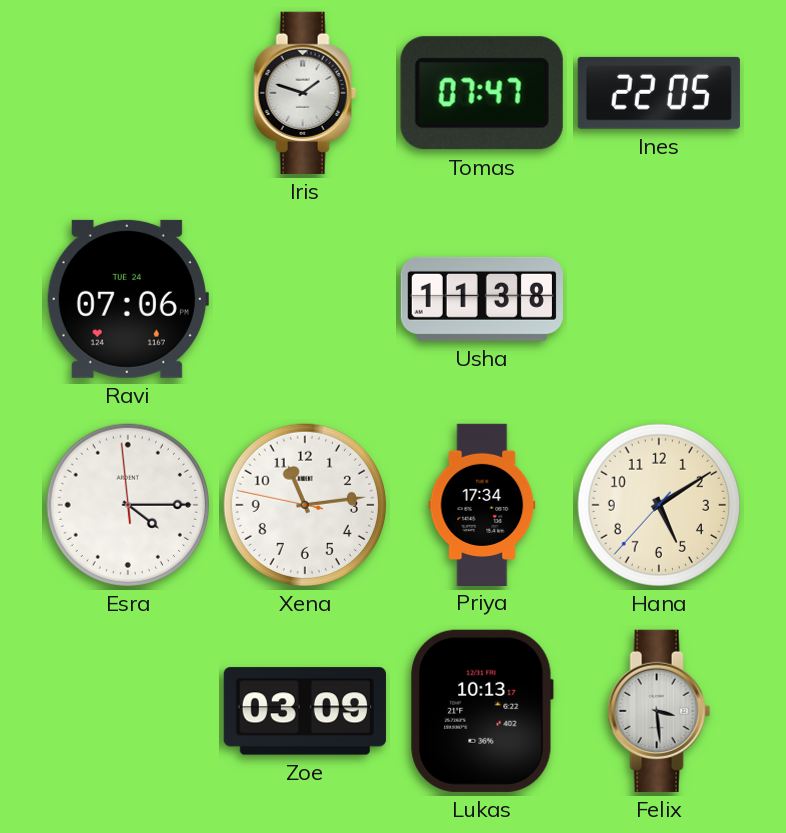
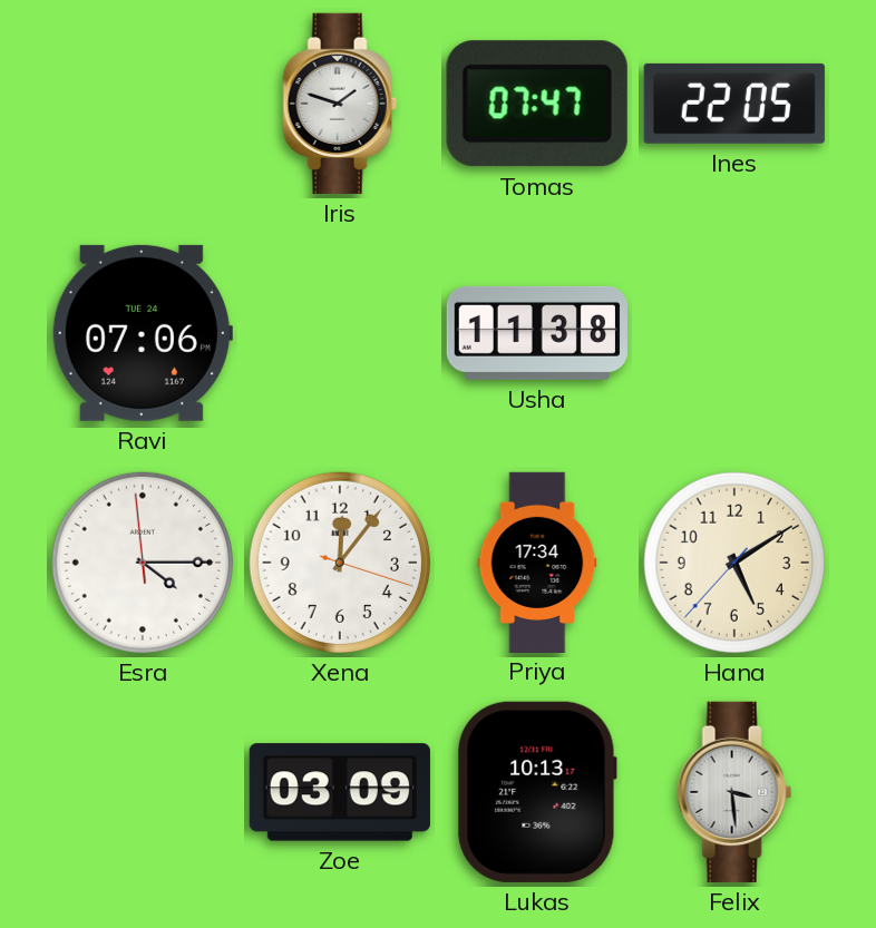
Xena: 11:13 -> 12:06 (340, 563)
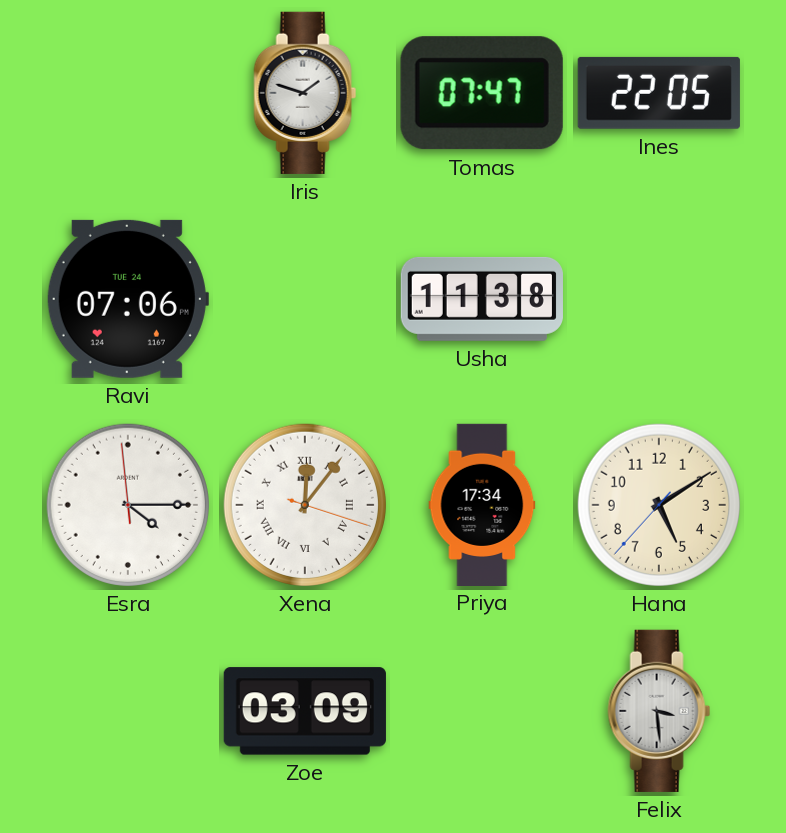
Xena numerals: Arabic -> Roman (305, 505)
Lukas: 10:13 -> none (537, 792)
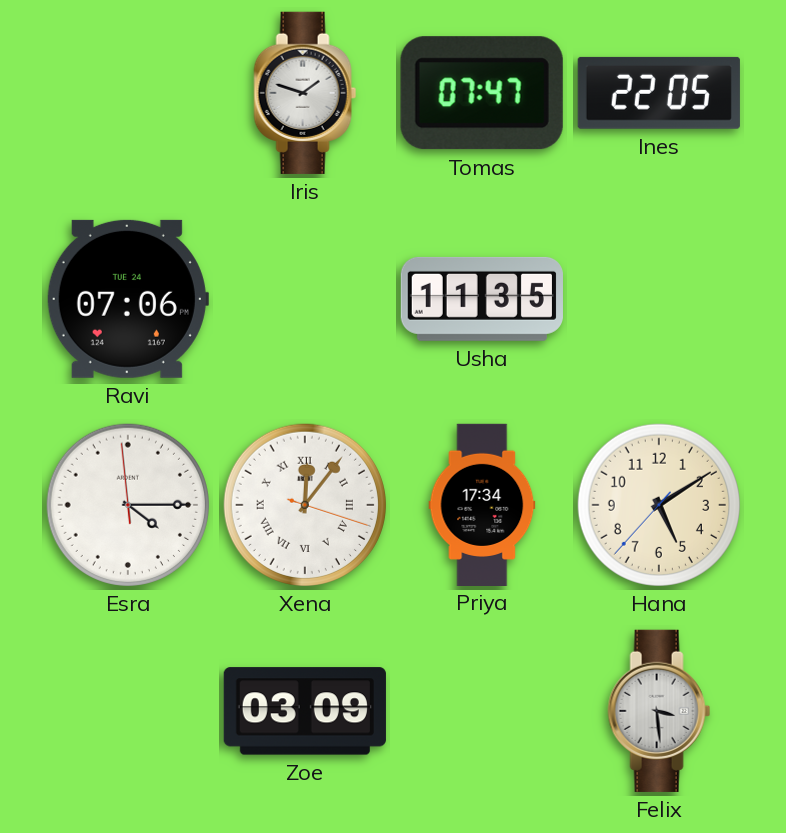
Usha: 11:38 -> 11:35 (482, 299)
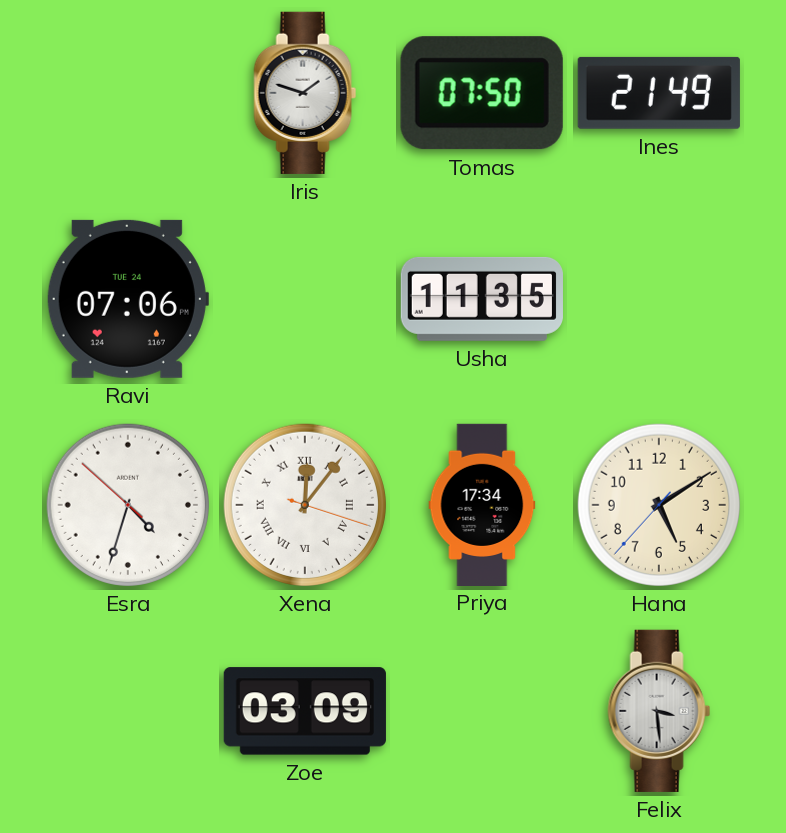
Tomas: 07:47 -> 07:50 (482, 93)
Ines: 22:05 -> 21:49 (659, 93)
Esra: 4:14 -> 4:32 (128, 505)
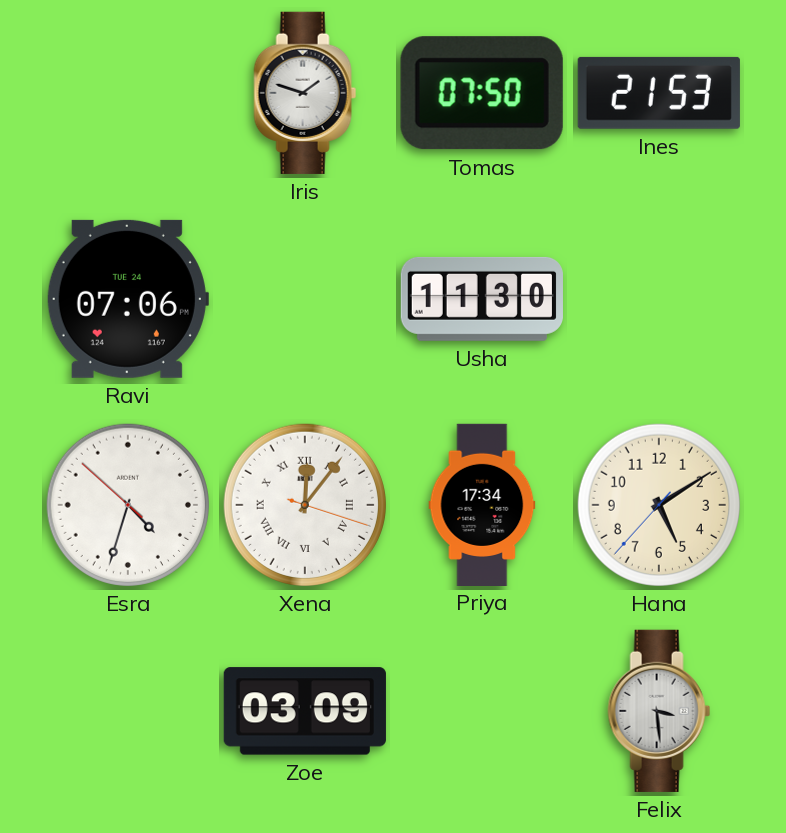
Ines: 21:49 -> 21:53 (659, 93)
Usha: 11:35 -> 11:30 (482, 299)
